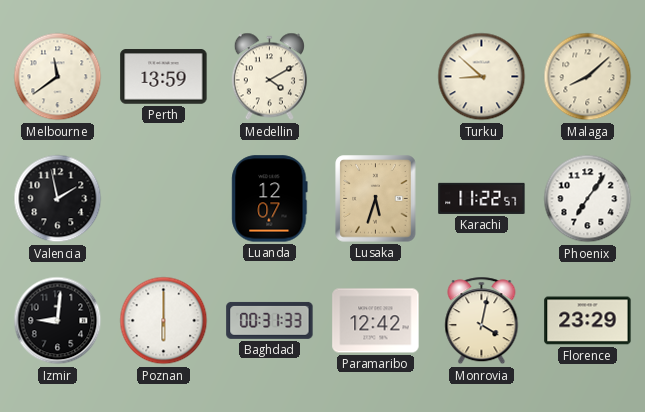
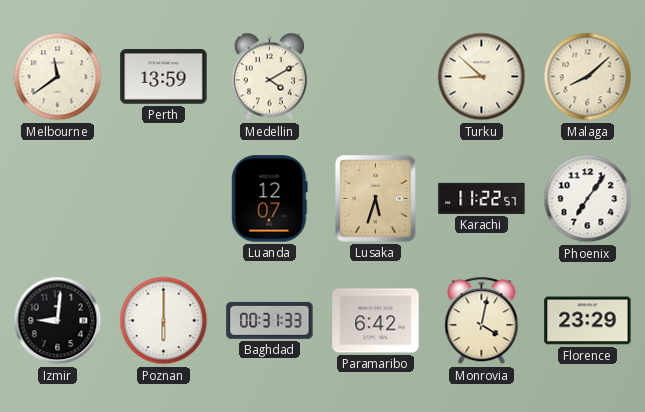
Valencia: 1:58 -> none (58, 199)
Paramaribo: 12:42 -> 6:42 (376, 321)
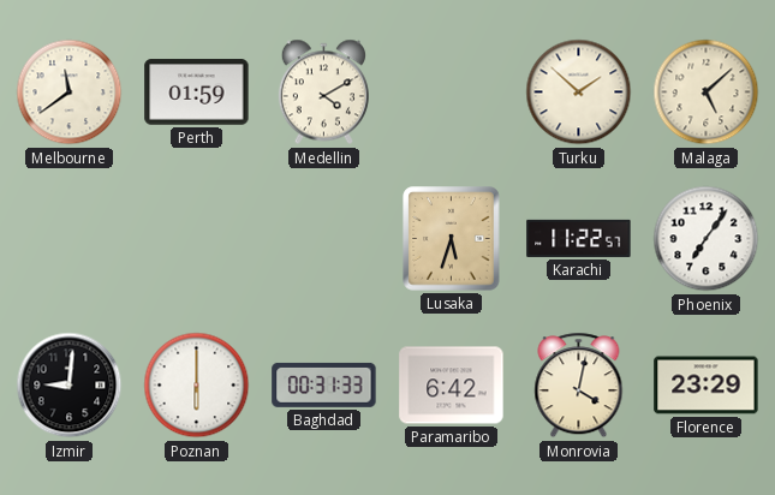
Perth: 13:59 -> 01:59 (197, 93)
Turku: 8:52 -> 1:52 (579, 93)
Malaga: 8:08 -> 5:08 (707, 93)
Luanda: 12:07 -> none (270, 199)
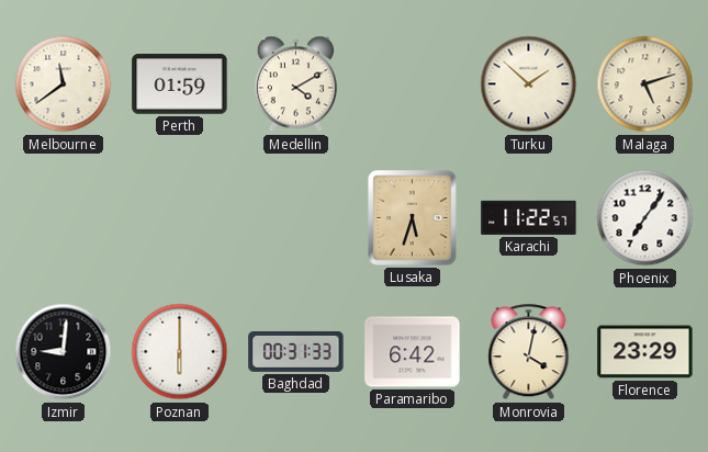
Malaga: 5:08 -> 5:12 (645, 84)
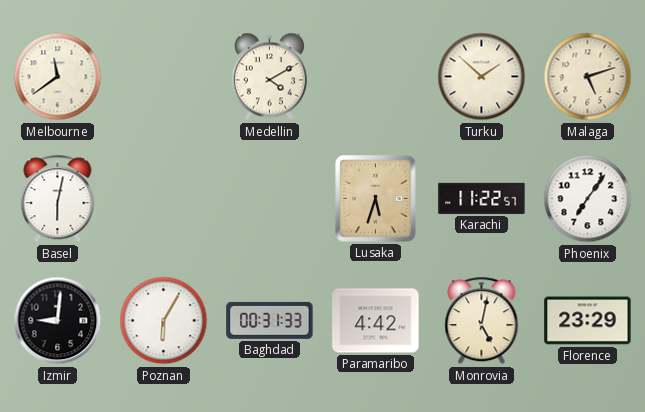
Perth: 01:59 -> none (180, 84)
Basel: none -> 6:02 (58, 199)
Poznan: 6:00 -> 6:05 (164, 321)
Paramaribo: 6:42 -> 4:42 (376, 321)
Monrovia: 4:02 -> 5:02 (482, 321)
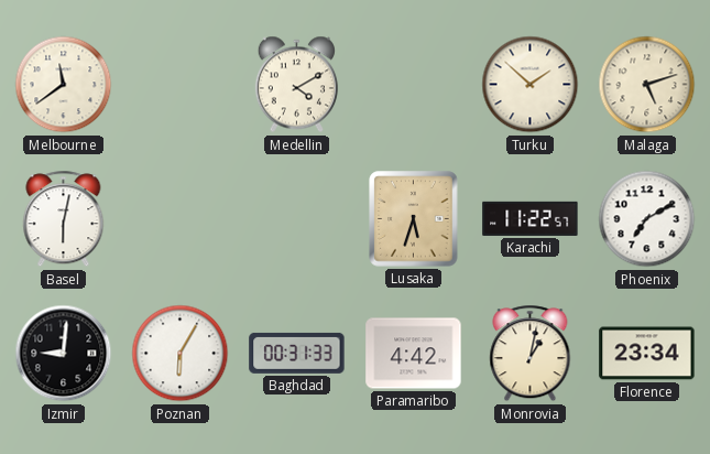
Phoenix: 7:06 -> 7:10 (647, 219)
Monrovia: 5:02 -> 1:02 (531, 354)
Florence: 23:29 -> 23:34 (647, 354)
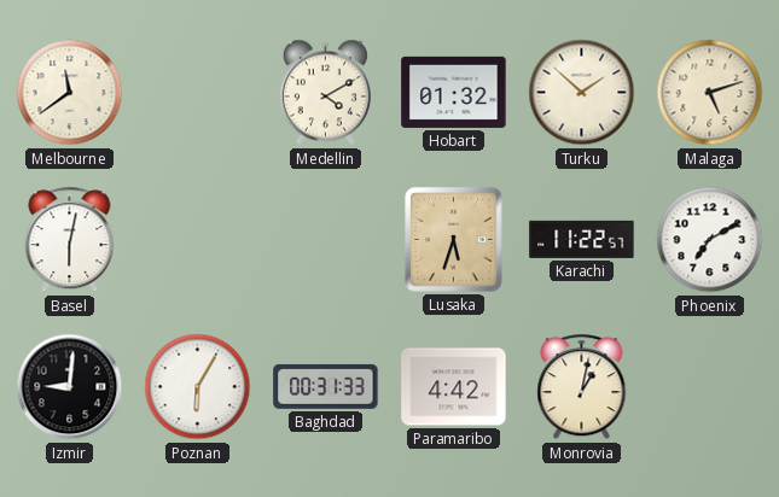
Hobart: none -> 01:32 (454, 92)
Florence: 23:34 -> none (647, 354)
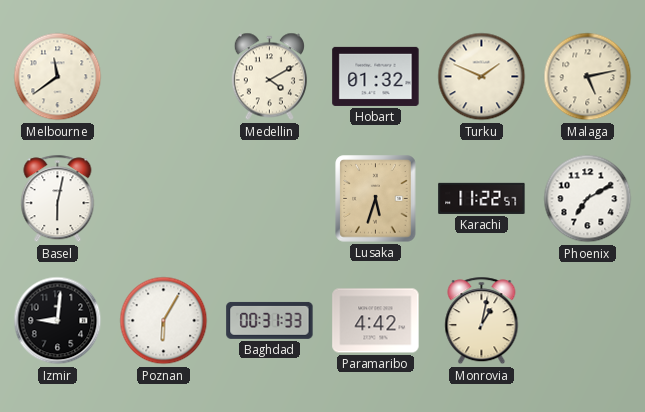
Turku: 1:52 -> 1:49 (482, 77)
Malaga: 5:12 -> 5:13 (588, 77)
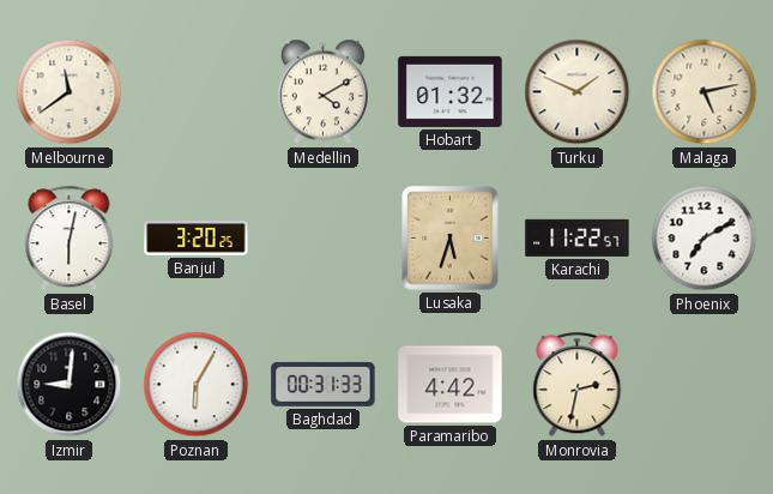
Banjul: none -> 3:20 (197, 239)
Monrovia: 1:02 -> 2:32 (578, 385)
